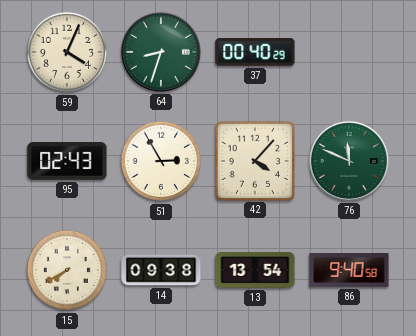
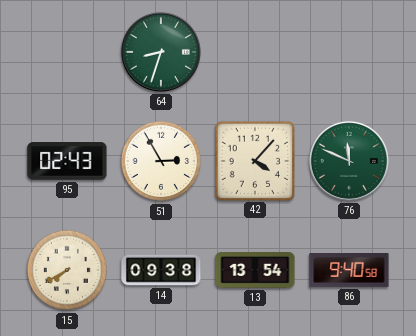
59: 4:04 -> none (67, 52)
37: 00:40 -> none (255, 52)
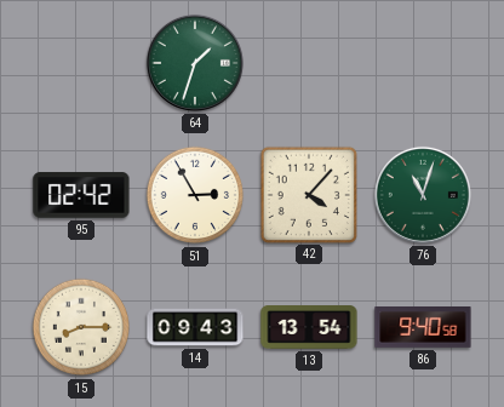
64: 8:33 -> 1:33 (195, 63)
95: 02:43 -> 02:42 (81, 195)
76: 11:49 -> 11:03 (423, 195)
15: 7:40 -> 8:15 (81, 327)
14: 09:38 -> 09:43 (195, 327)
